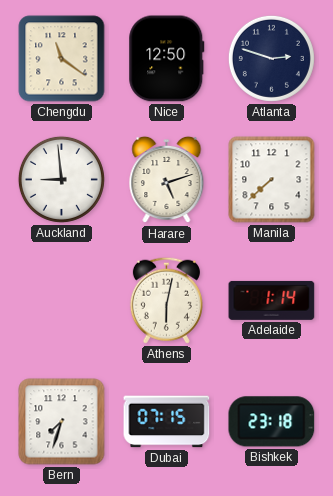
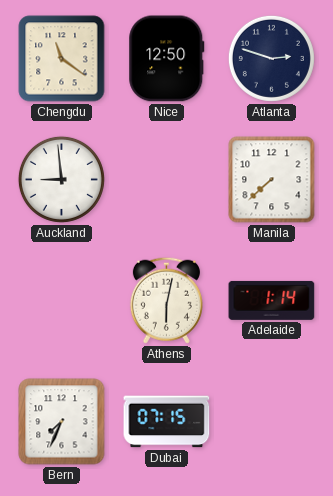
Harare: 5:12 -> none (167, 180)
Bern: 7:33 -> 7:34 (62, 422)
Bishkek: 23:18 -> none (272, 422)
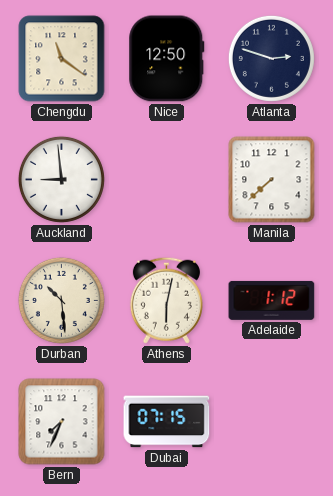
Durban: none -> 10:29 (61, 300)
Adelaide: 1:14 -> 1:12 (272, 300)
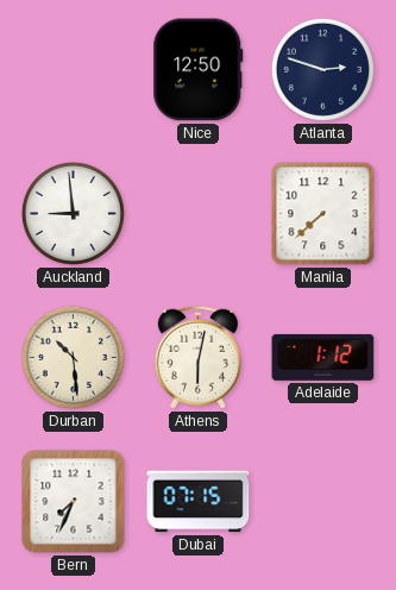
Chengdu: 11:21 -> none (62, 59)
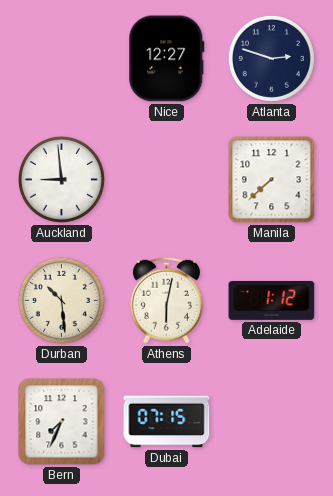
Nice: 12:50 -> 12:27 (167, 59)
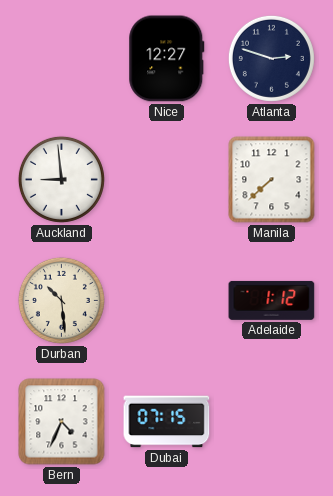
Athens: 6:02 -> none (166, 300)
Bern: 7:34 -> 4:34 (62, 422)
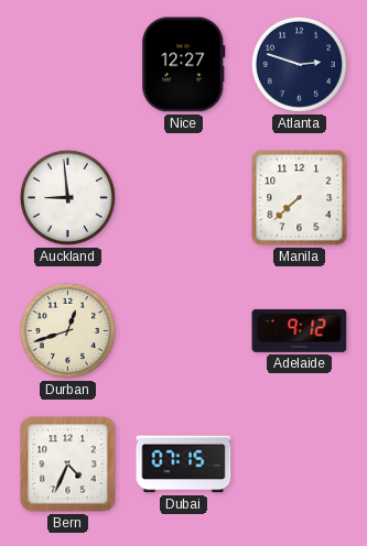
Durban: 10:29 -> 12:42 (67, 330)
Adelaide: 1:12 -> 9:12 (300, 330)
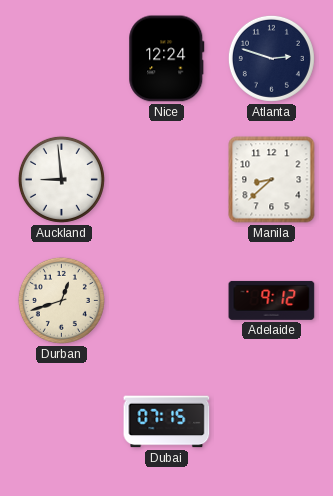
Nice: 12:27 -> 12:24 (167, 59)
Manila: 7:38 -> 8:38 (272, 180)
Bern: 4:34 -> none (68, 465)
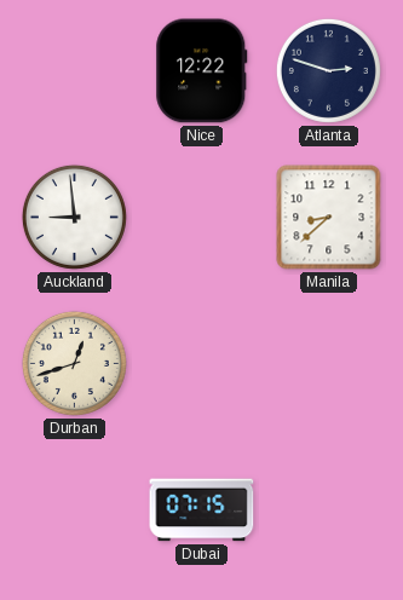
Nice: 12:24 -> 12:22 (202, 71)
Adelaide: 9:12 -> none (272, 300)
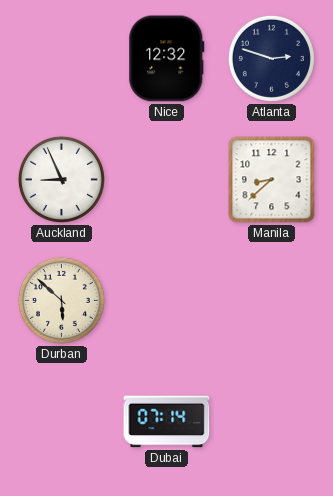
Nice: 12:22 -> 12:32 (167, 59)
Auckland: 8:59 -> 8:56 (61, 179)
Durban: 12:42 -> 5:52 (61, 300)
Dubai: 07:15 -> 07:14 (167, 422)
